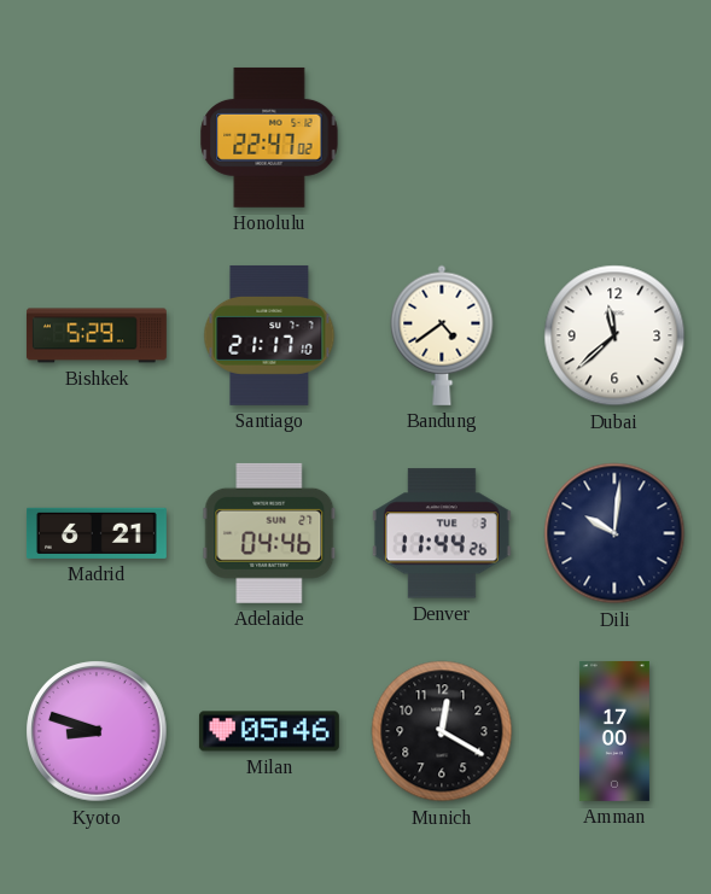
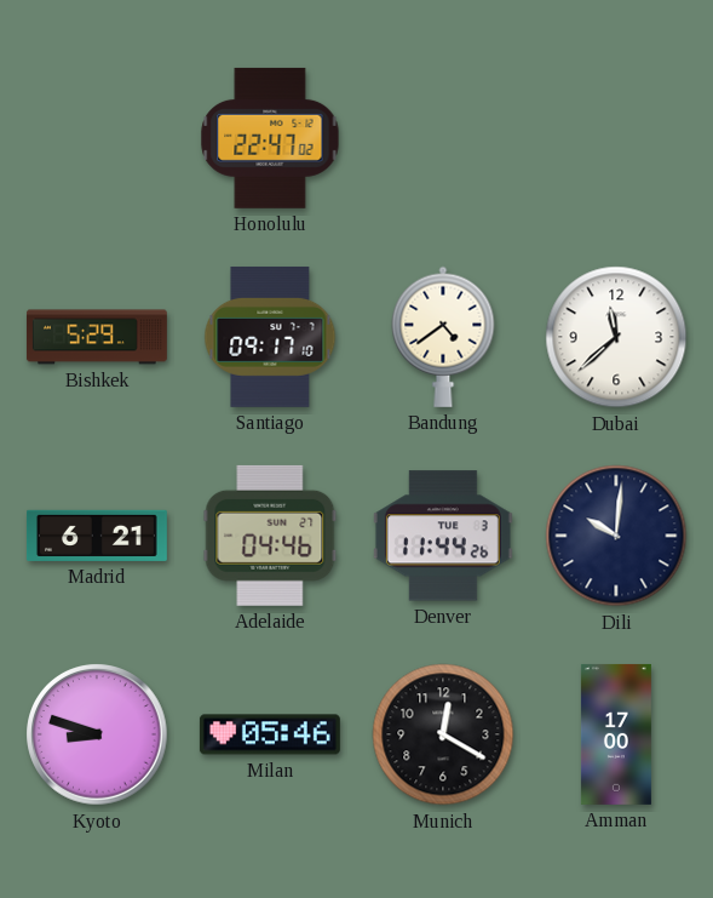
Santiago: 21:17 -> 09:17 (270, 337)
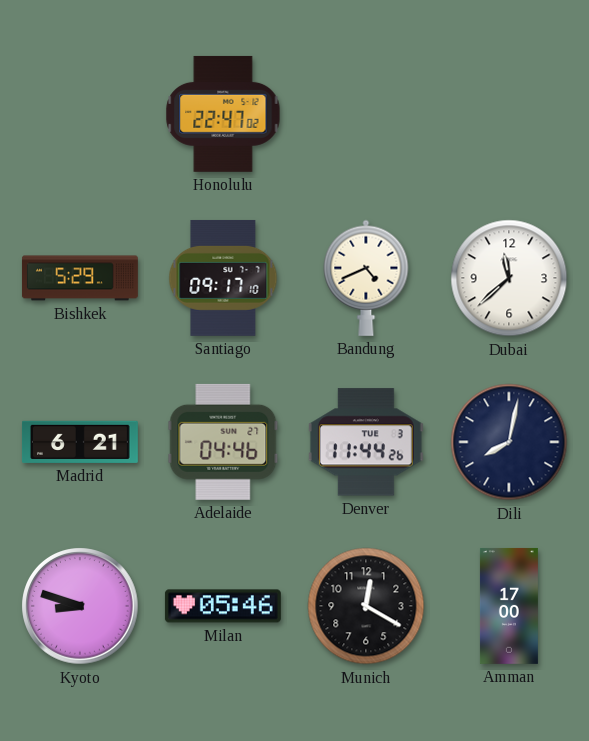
Bandung: 4:39 -> 4:41 (366, 278)
Dili: 10:01 -> 8:02 (509, 442)
